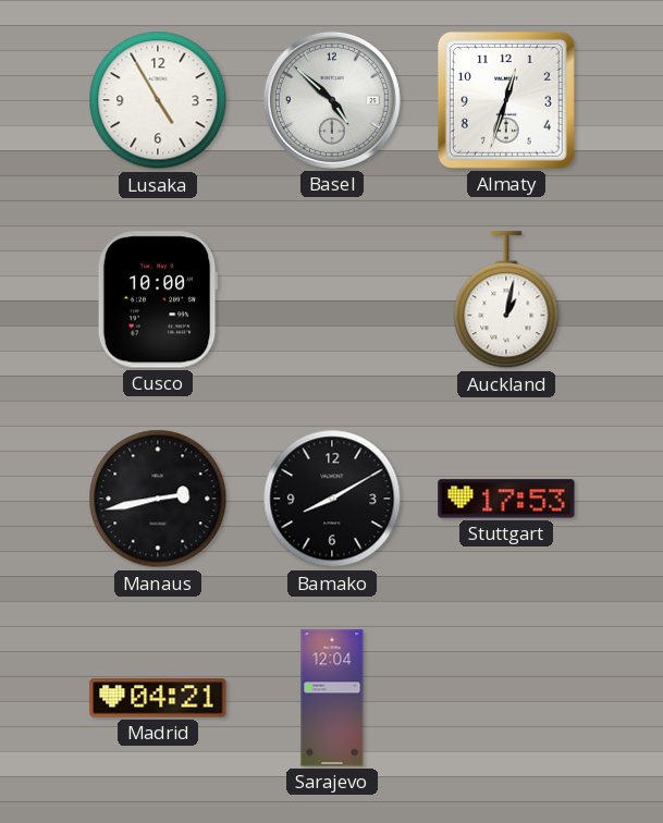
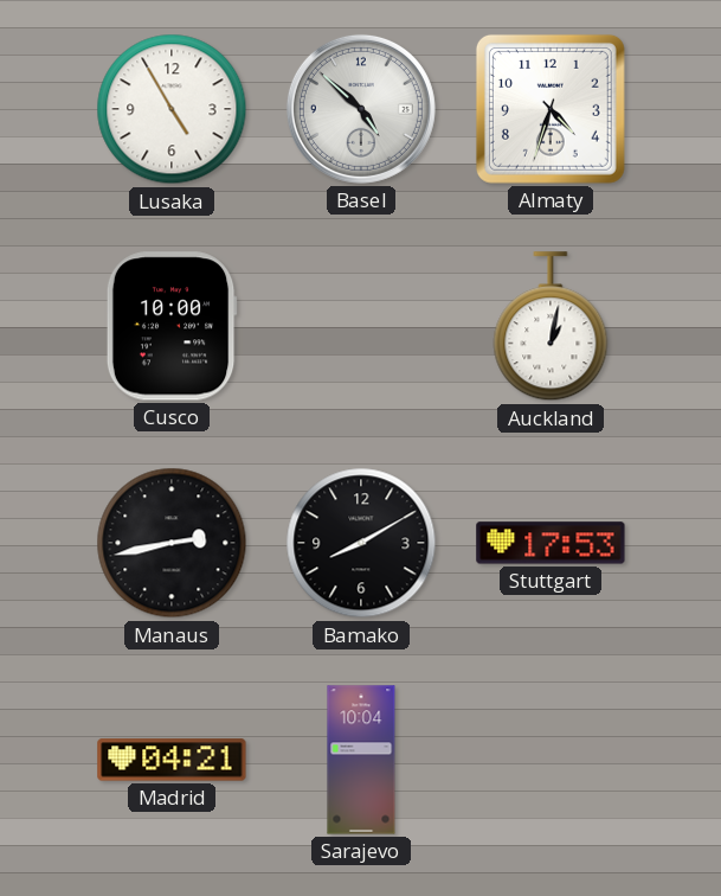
Almaty: 12:33 -> 4:33 (551, 109)
Sarajevo: 12:04 -> 10:04 (361, 760)
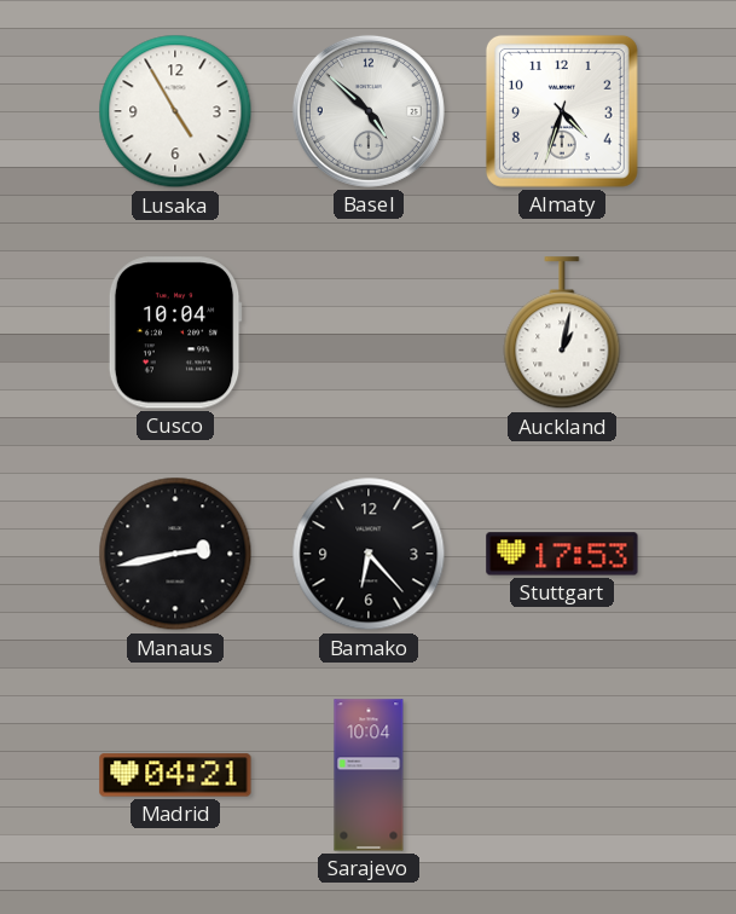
Cusco: 10:00 -> 10:04 (175, 332)
Bamako: 8:10 -> 6:23 (369, 554)
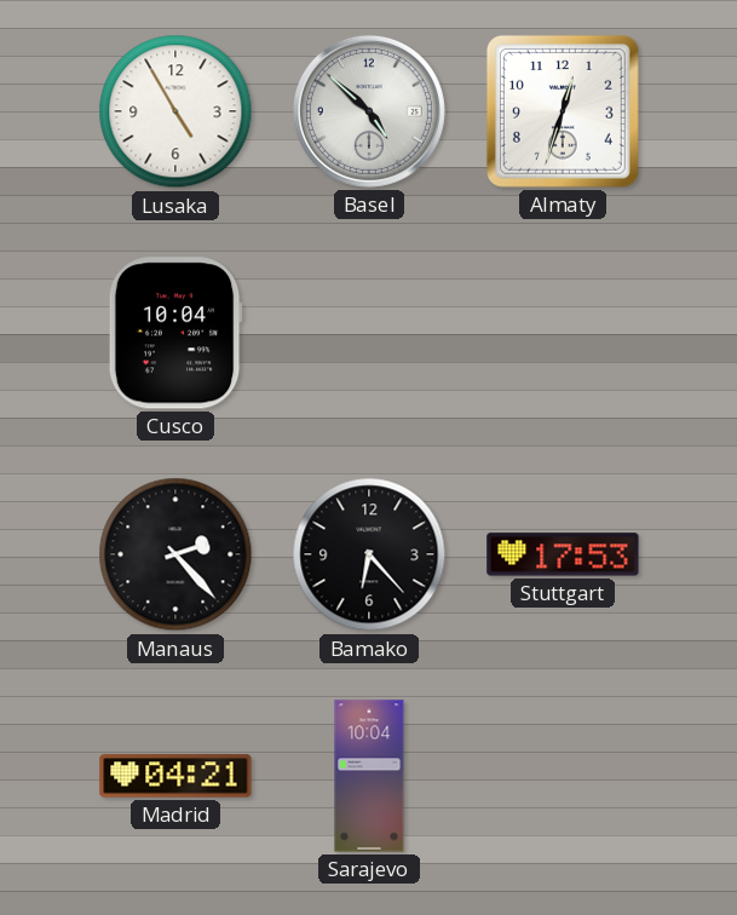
Almaty: 4:33 -> 12:33 (563, 111)
Auckland: 1:02 -> none (562, 334)
Manaus: 2:43 -> 2:23 (175, 554)
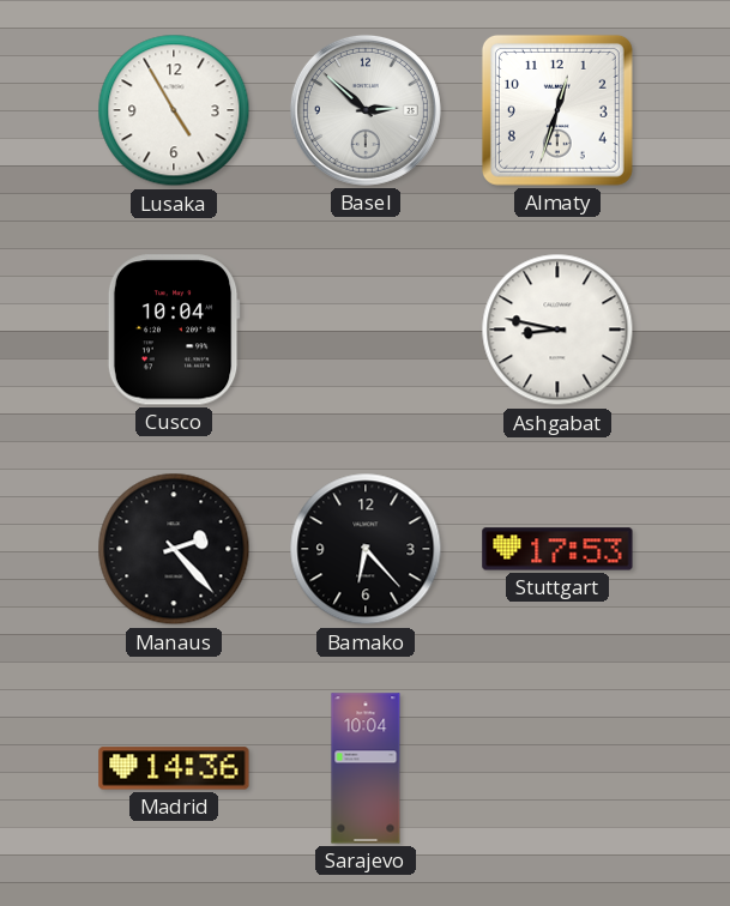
Basel: 4:52 -> 2:52 (366, 110)
Ashgabat: none -> 8:47 (557, 330)
Madrid: 04:21 -> 14:36 (174, 768)
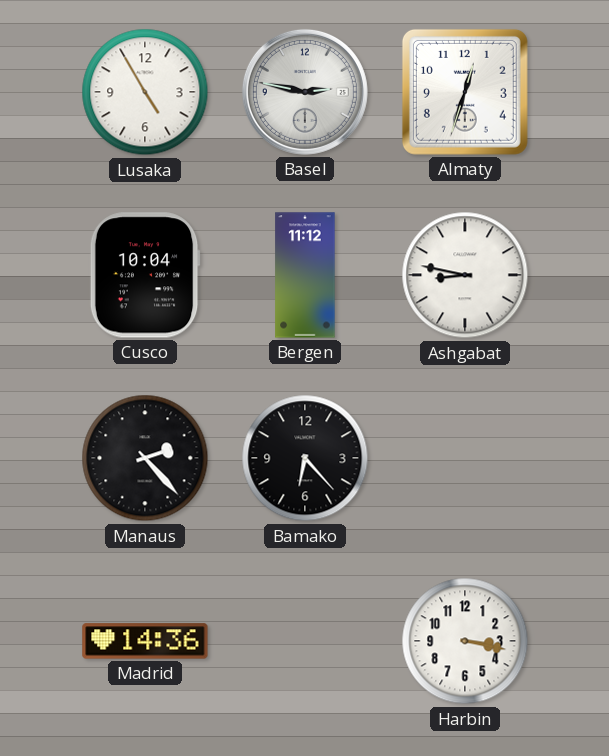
Basel: 2:52 -> 2:47 (305, 92)
Bergen: none -> 11:12 (305, 275)
Stuttgart: 17:53 -> none (557, 549)
Sarajevo: 10:04 -> none (366, 768)
Harbin: none -> 3:17 (465, 641)
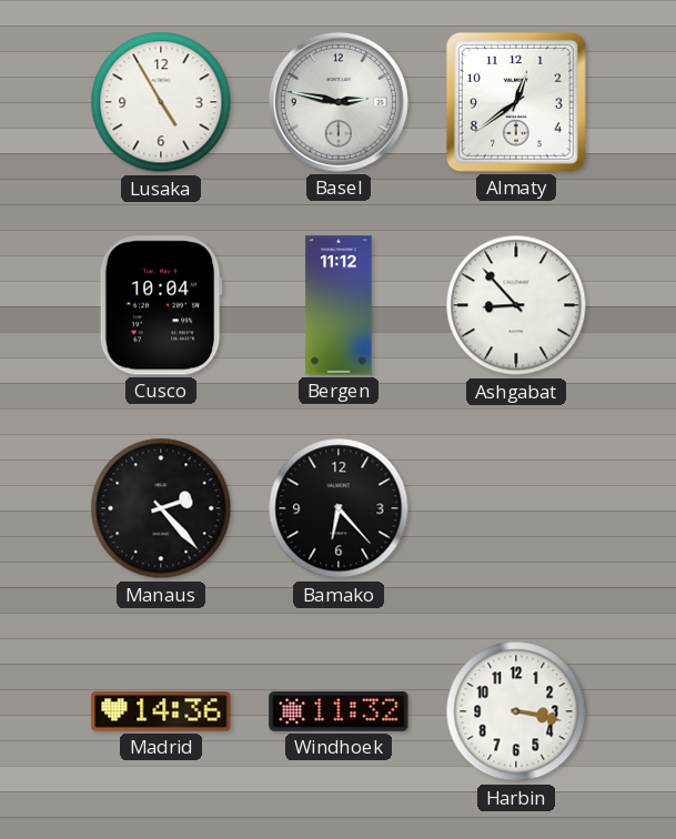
Almaty: 12:33 -> 12:39 (516, 102)
Ashgabat: 8:47 -> 8:53 (516, 305)
Windhoek: none -> 11:32 (339, 711)
